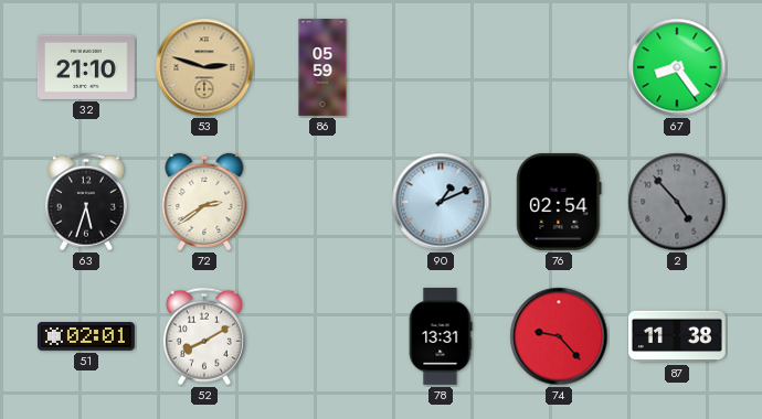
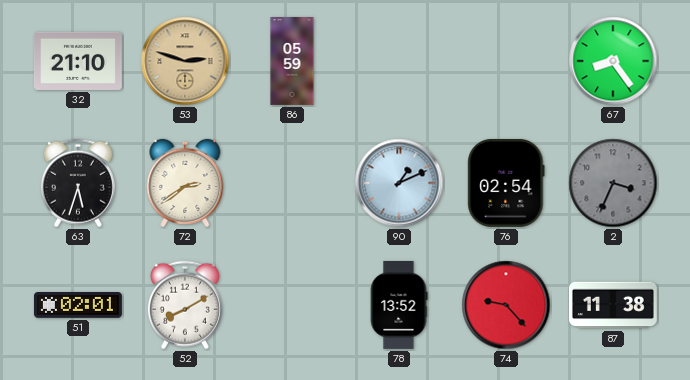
2: 4:53 -> 3:34 (613, 183)
78: 13:31 -> 13:52 (399, 305)
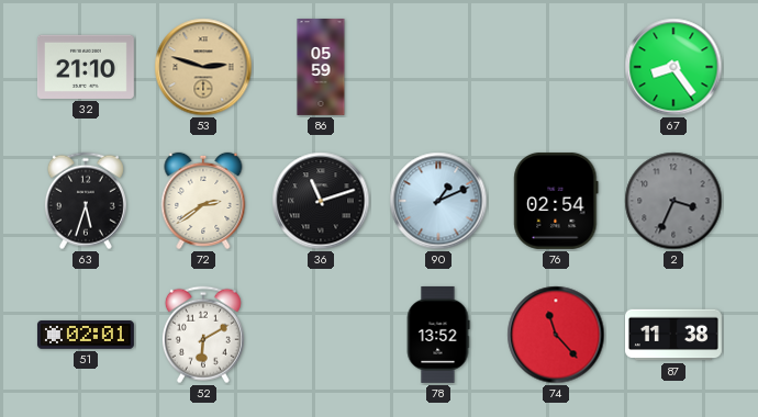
36: none -> 11:12 (321, 201)
52: 8:10 -> 6:10 (203, 335)
74: 9:23 -> 11:23 (556, 335)
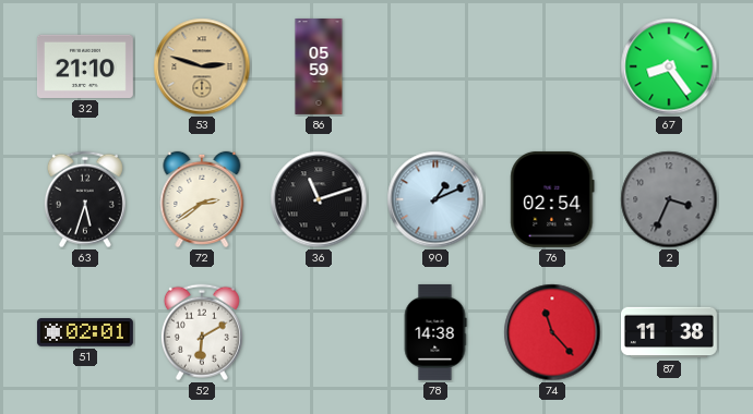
78: 13:52 -> 14:38 (435, 332)
